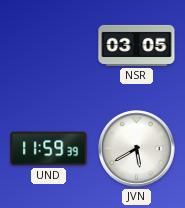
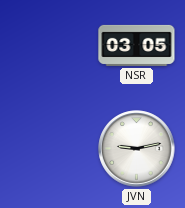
UND: 11:59 -> none (49, 149)
JVN: 5:40 -> 9:13 (137, 149)
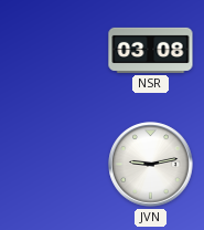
NSR: 03:05 -> 03:08 (151, 50)
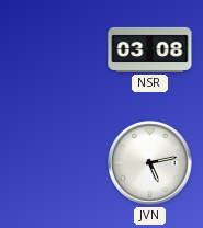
JVN: 9:13 -> 5:13 (150, 163)
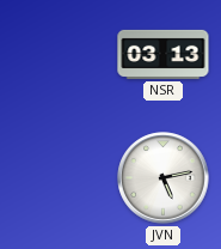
NSR: 03:08 -> 03:13 (164, 54)
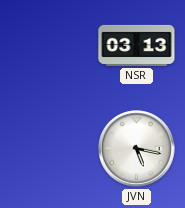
JVN: 5:13 -> 5:17 (137, 149)
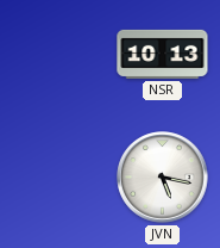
NSR: 03:13 -> 10:13 (163, 54)
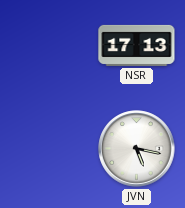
NSR: 10:13 -> 17:13 (137, 45)
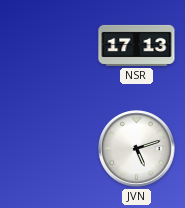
JVN: 5:17 -> 5:12 (137, 149)
